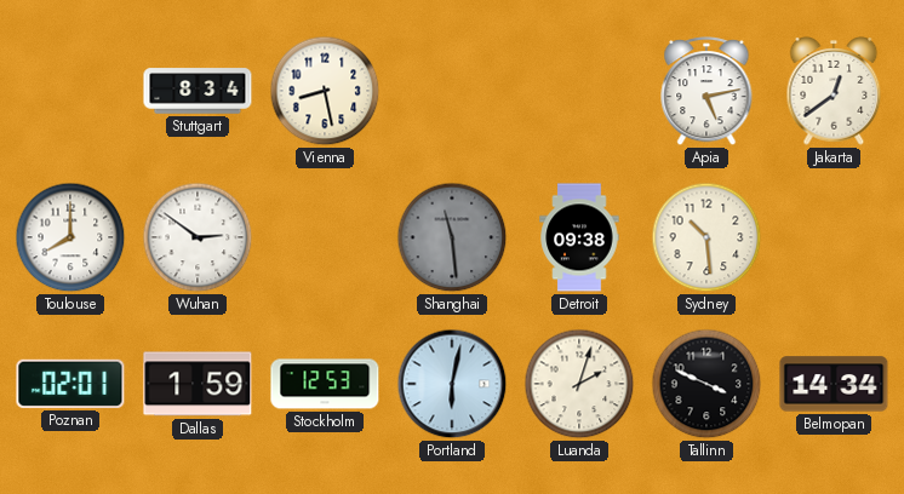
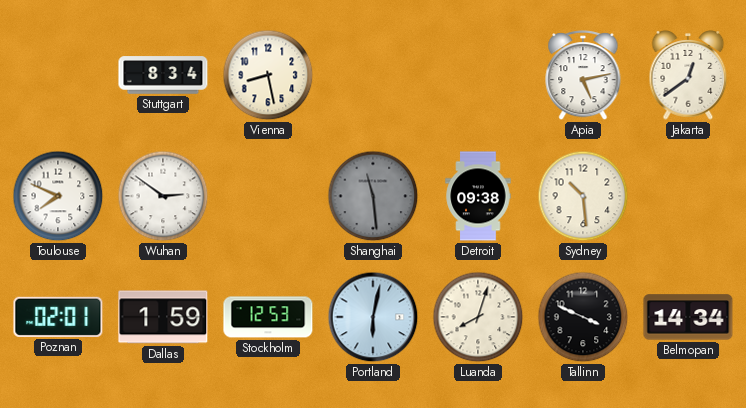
Toulouse: 8:00 -> 7:49 (58, 196)
Luanda: 2:03 -> 8:03 (478, 317)
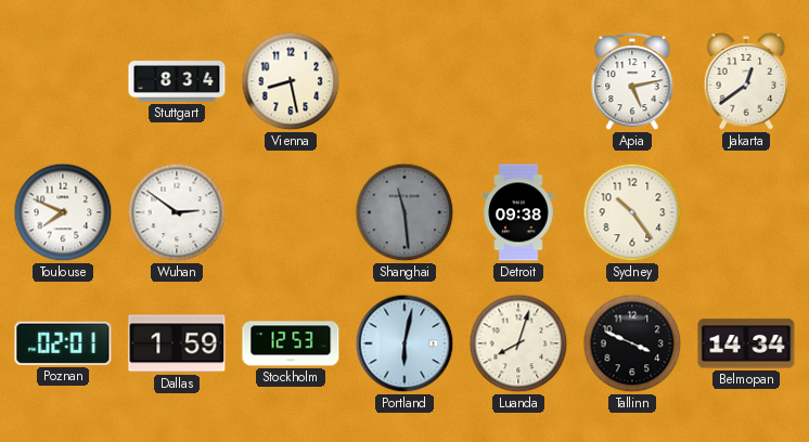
Sydney: 10:29 -> 10:24 (632, 212)
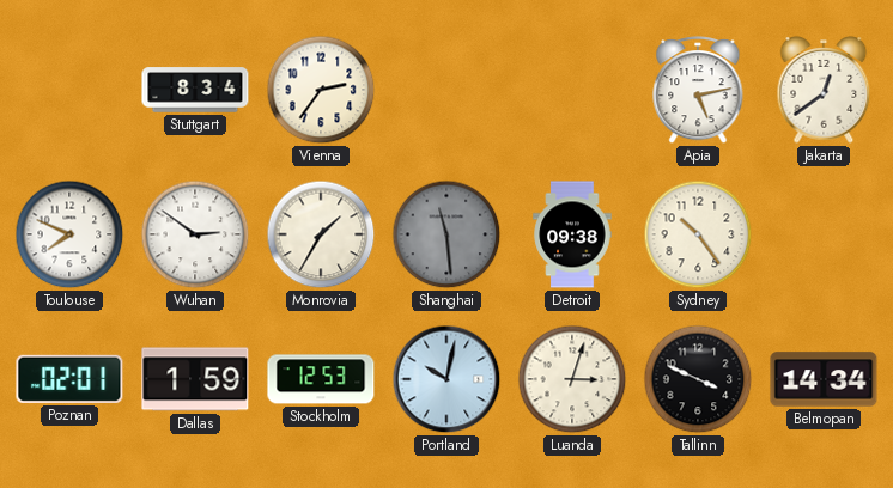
Vienna: 8:28 -> 2:36 (321, 90)
Monrovia: none -> 1:35 (321, 234)
Portland: 6:02 -> 10:02 (446, 379)
Luanda: 8:03 -> 3:03 (572, 379)
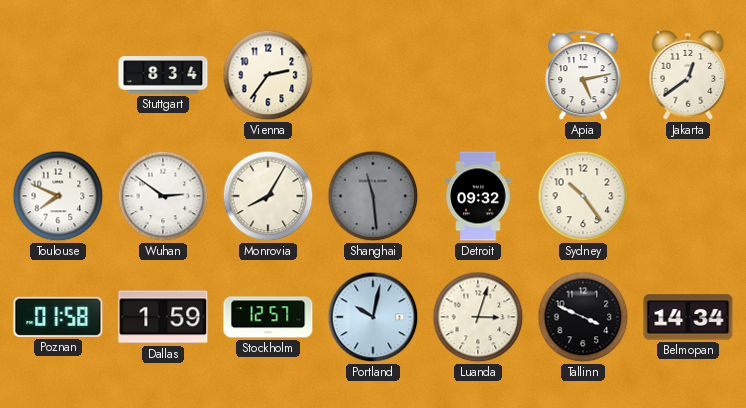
Monrovia: 1:35 -> 8:05 (268, 196)
Detroit: 09:38 -> 09:32 (478, 196)
Poznan: 02:01 -> 01:58 (58, 317)
Stockholm: 12:53 -> 12:57 (268, 317)
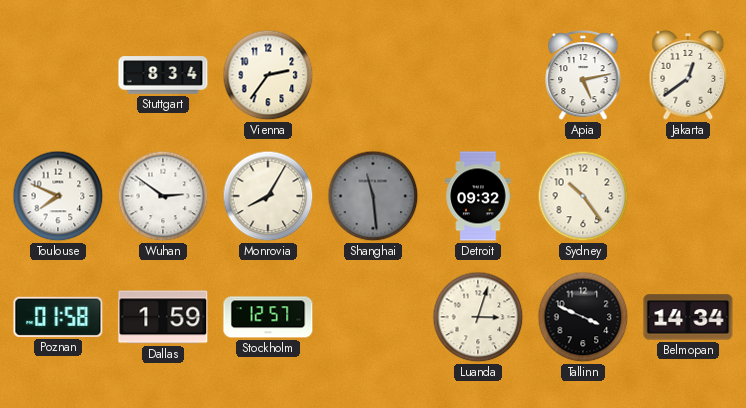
Portland: 10:02 -> none (373, 317)
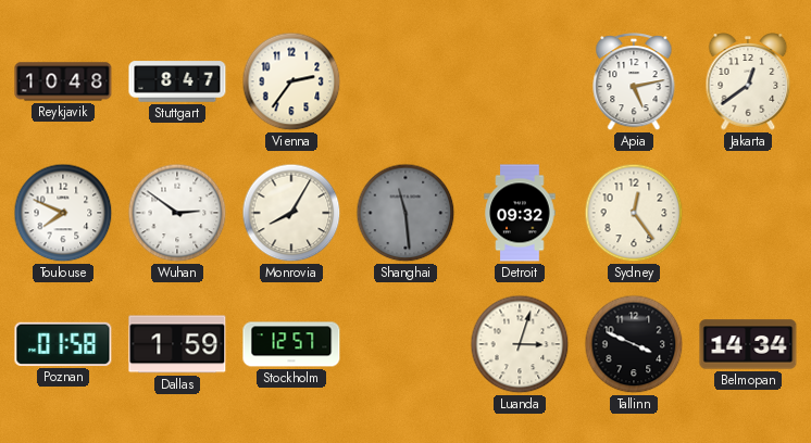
Reykjavik: none -> 10:48 (63, 81)
Stuttgart: 8:34 -> 8:47 (177, 81)
Sydney: 10:24 -> 12:24 (634, 213)
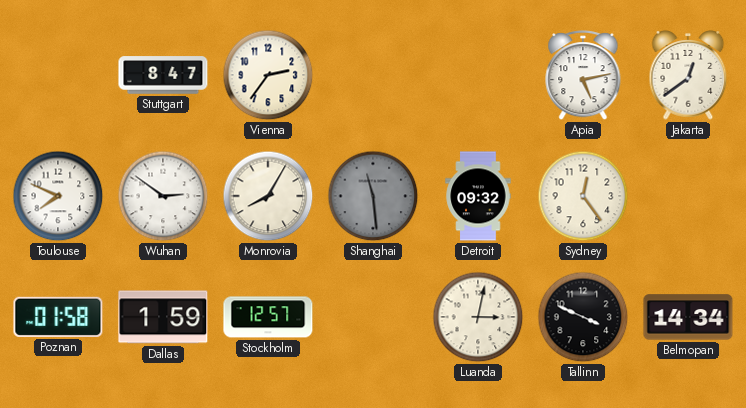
Reykjavik: 10:48 -> none (63, 81)
Luanda: 3:03 -> 3:02 (478, 317)
